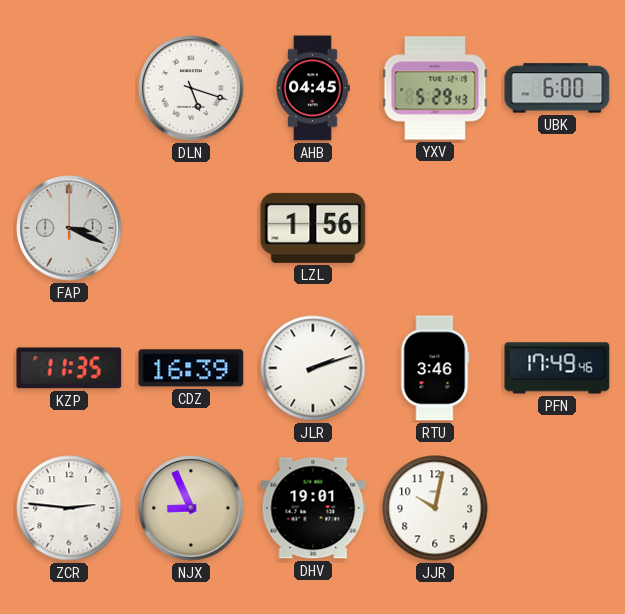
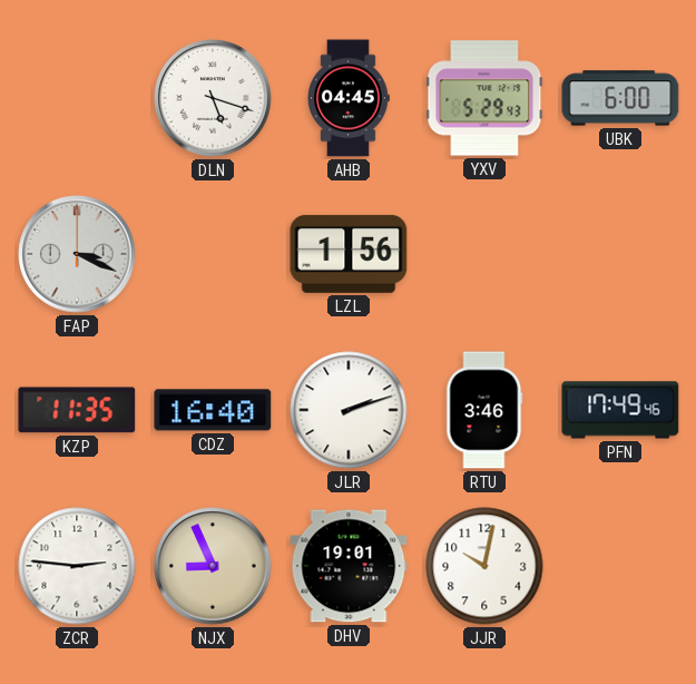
CDZ: 16:39 -> 16:40 (213, 410)
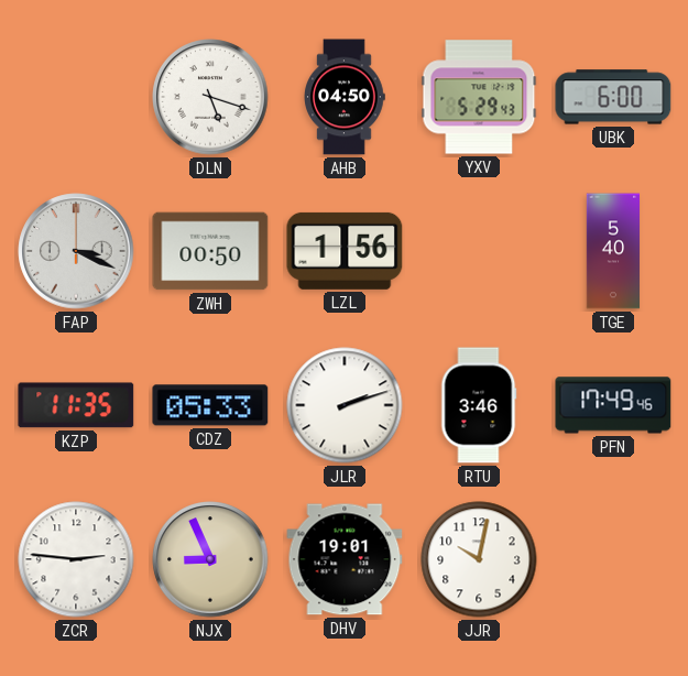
AHB: 04:45 -> 04:50 (345, 97)
ZWH: none -> 00:50 (210, 251)
TGE: none -> 5:40 (613, 251)
CDZ: 16:40 -> 05:33 (210, 405)
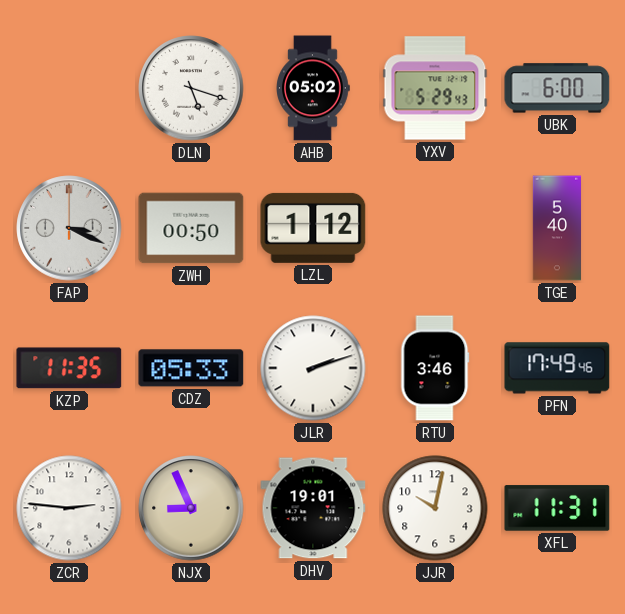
AHB: 04:50 -> 05:02 (313, 88)
LZL: 1:56 -> 1:12 (313, 228)
XFL: none -> 11:31 (557, 508)
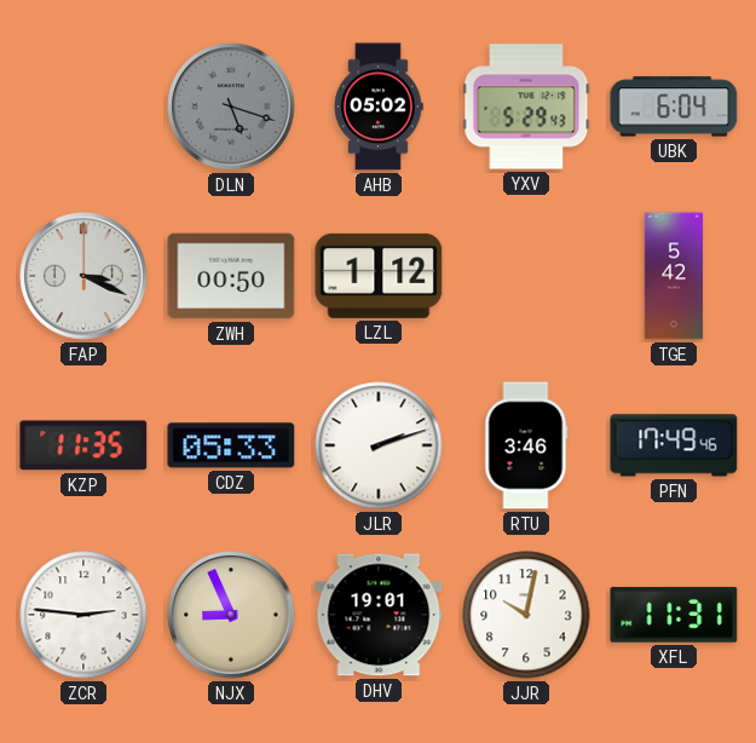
DLN dial: white -> grey (231, 106)
UBK: 6:00 -> 6:04 (674, 106)
TGE: 5:40 -> 5:42 (674, 276)
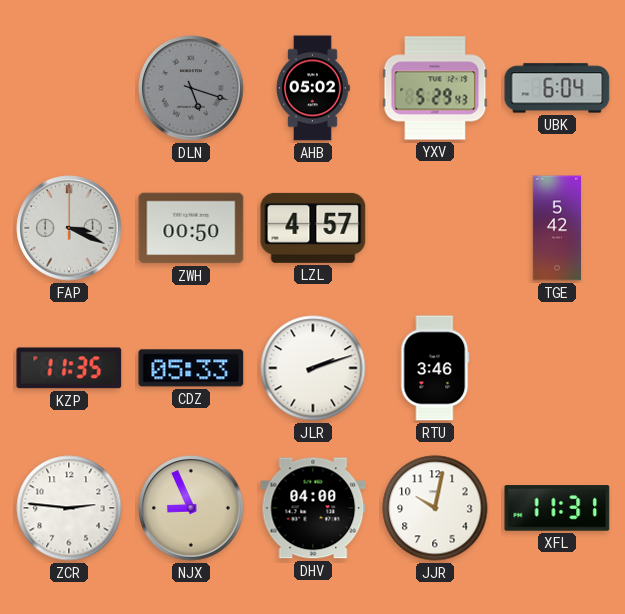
LZL: 1:12 -> 4:57 (313, 228)
PFN: 17:49 -> none (674, 445)
DHV: 19:01 -> 04:00 (313, 508)
